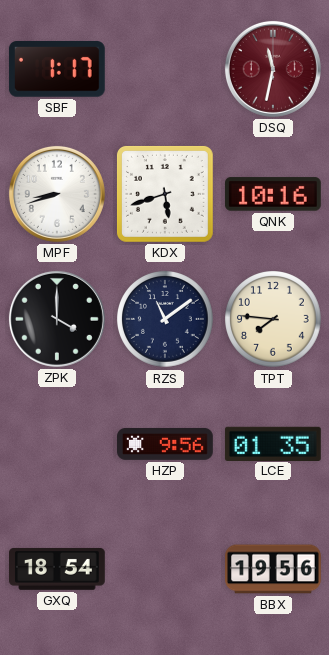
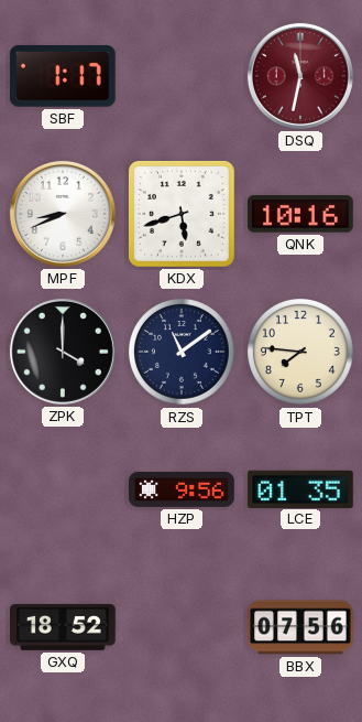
MPF: 8:42 -> 8:41 (63, 214)
GXQ: 18:54 -> 18:52 (64, 627)
BBX: 19:56 -> 07:56 (300, 627)
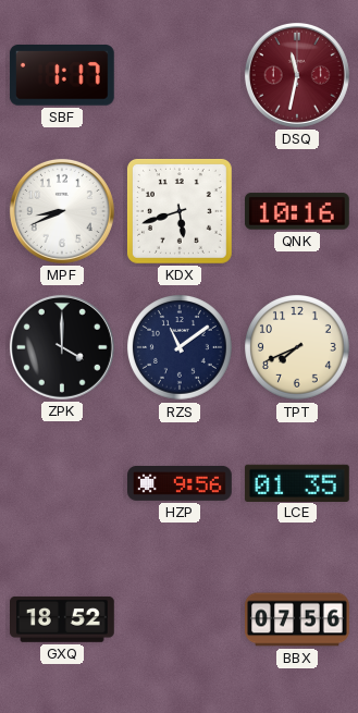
TPT: 7:46 -> 7:41 (298, 348)
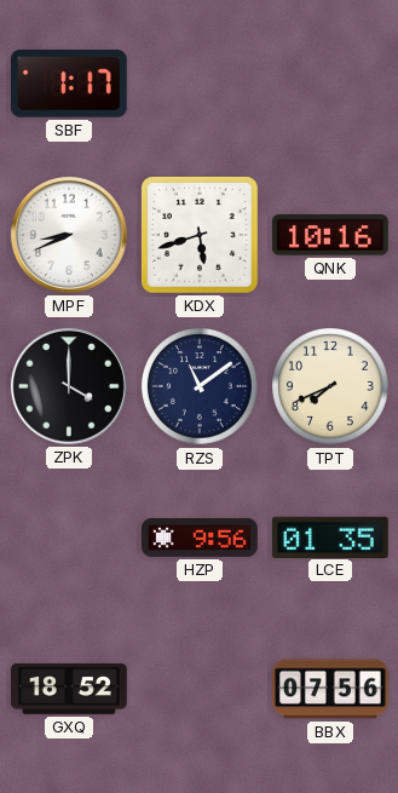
DSQ: 11:32 -> none (297, 75)
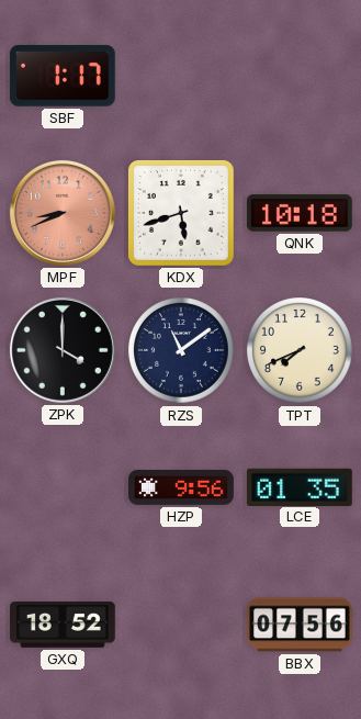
MPF dial: white -> salmon (63, 213)
QNK: 10:16 -> 10:18 (300, 213)
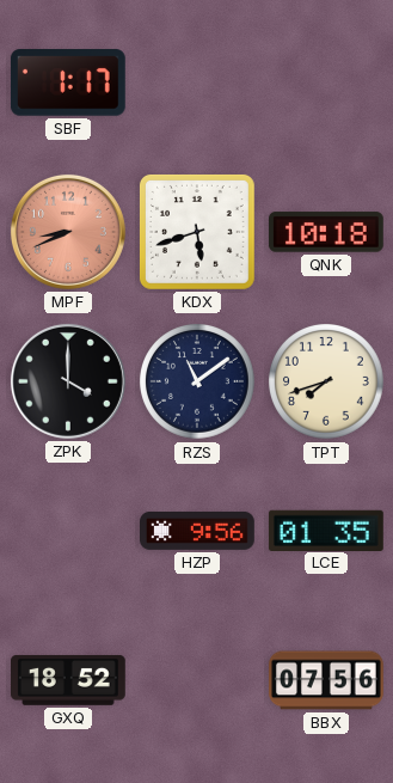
TPT: 7:41 -> 7:42 (327, 383)
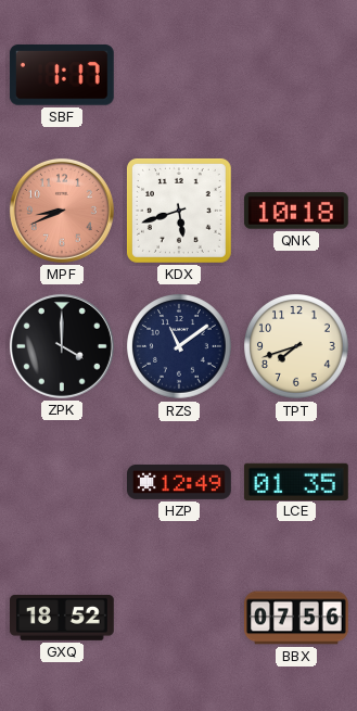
HZP: 9:56 -> 12:49 (180, 482)
